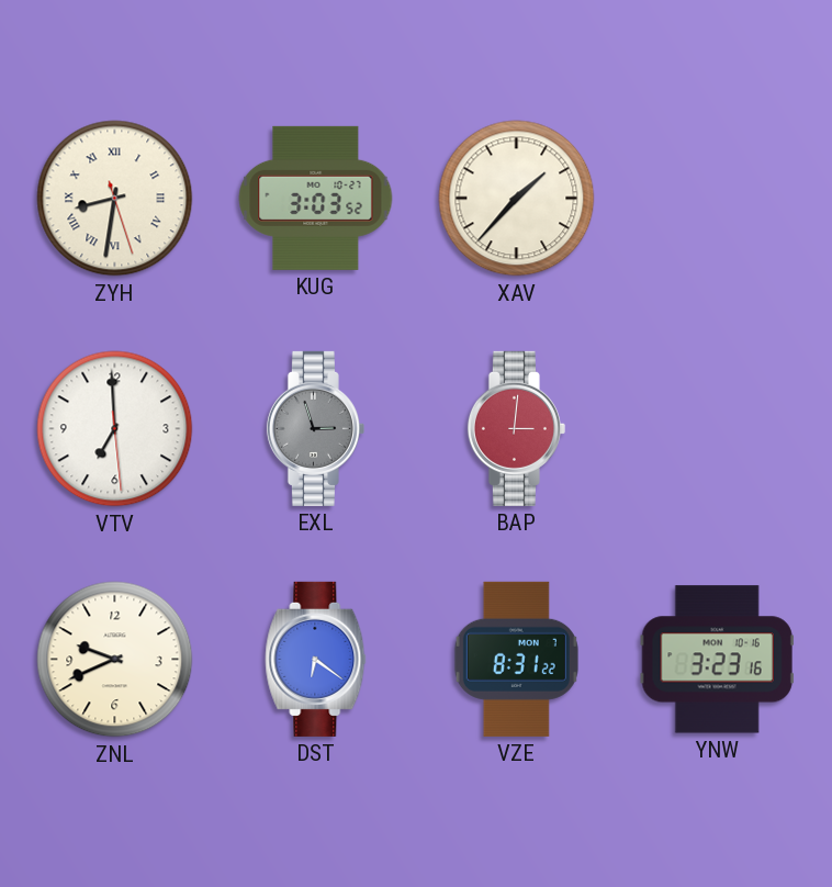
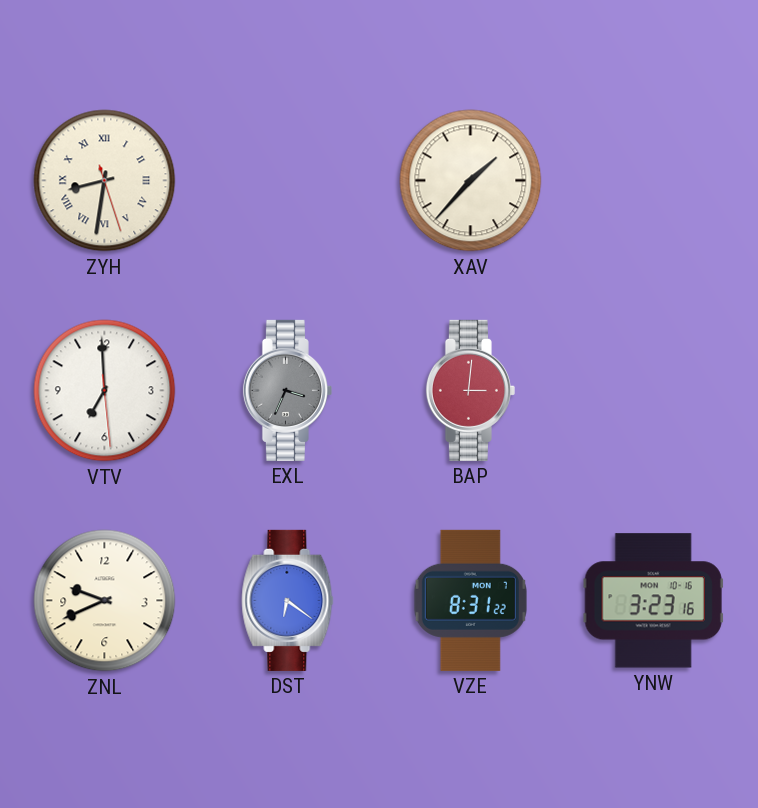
KUG: 3:03 -> none (316, 198)
EXL: 2:57 -> 3:34 (287, 390)
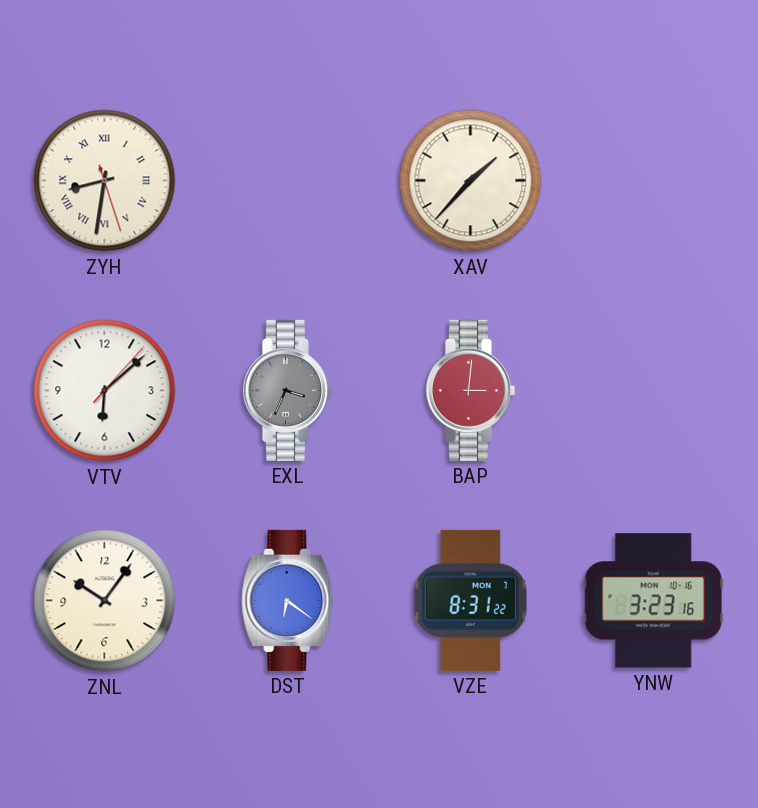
VTV: 6:59 -> 6:08 (105, 391)
ZNL: 9:41 -> 10:06 (105, 601)
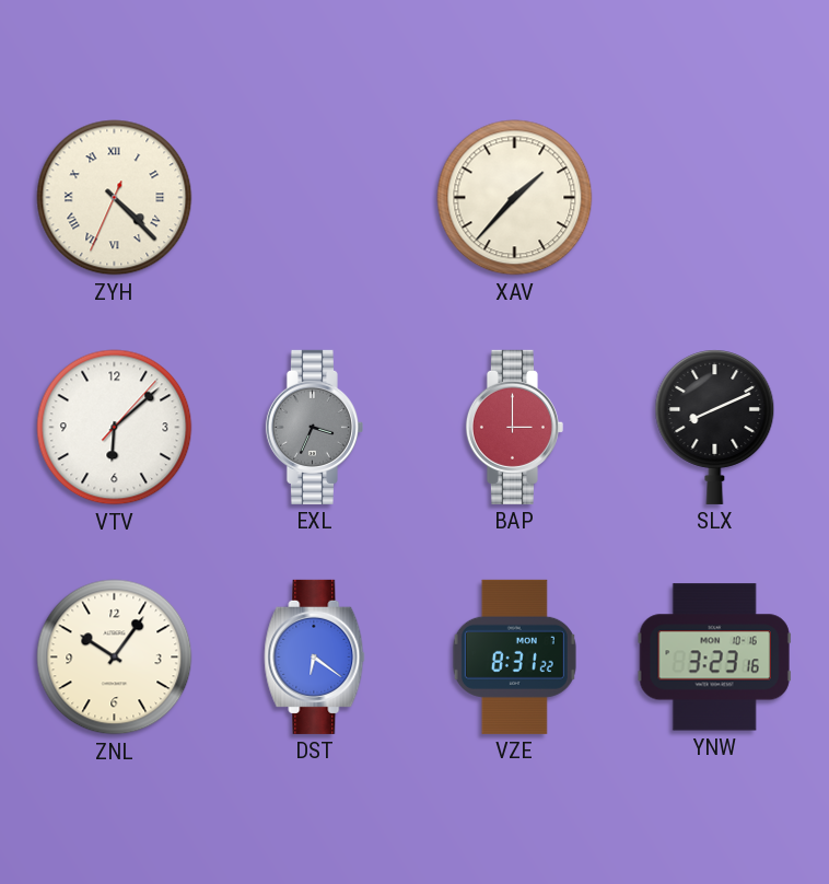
ZYH: 8:31 -> 4:22 (115, 198)
BAP: 3:01 -> 3:00 (514, 427)
SLX: none -> 8:11 (715, 427)
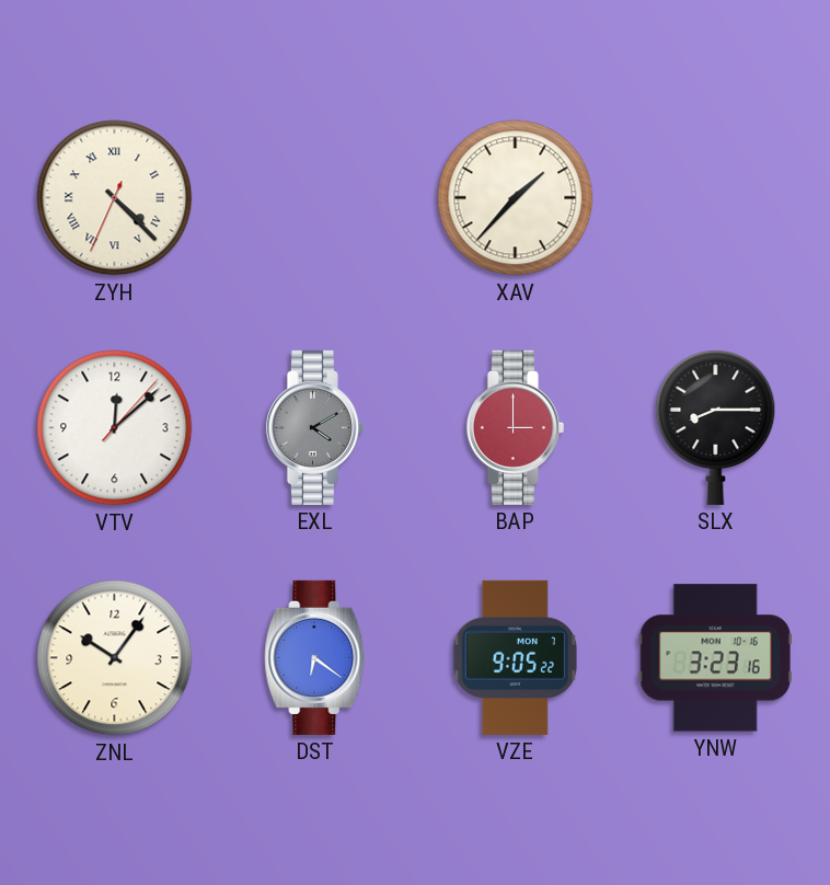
VTV: 6:08 -> 12:08 (115, 428)
EXL: 3:34 -> 4:10 (314, 427)
SLX: 8:11 -> 8:15 (716, 427)
VZE: 8:31 -> 9:05 (515, 657)
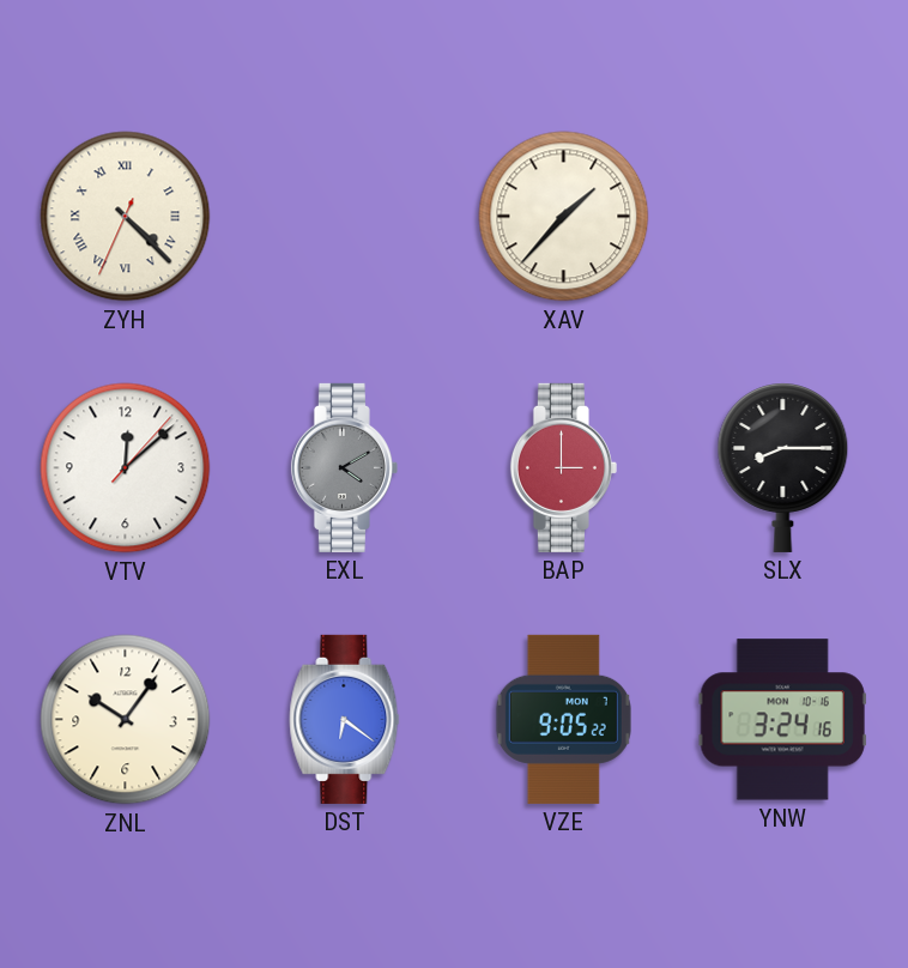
YNW: 3:23 -> 3:24 (782, 720)
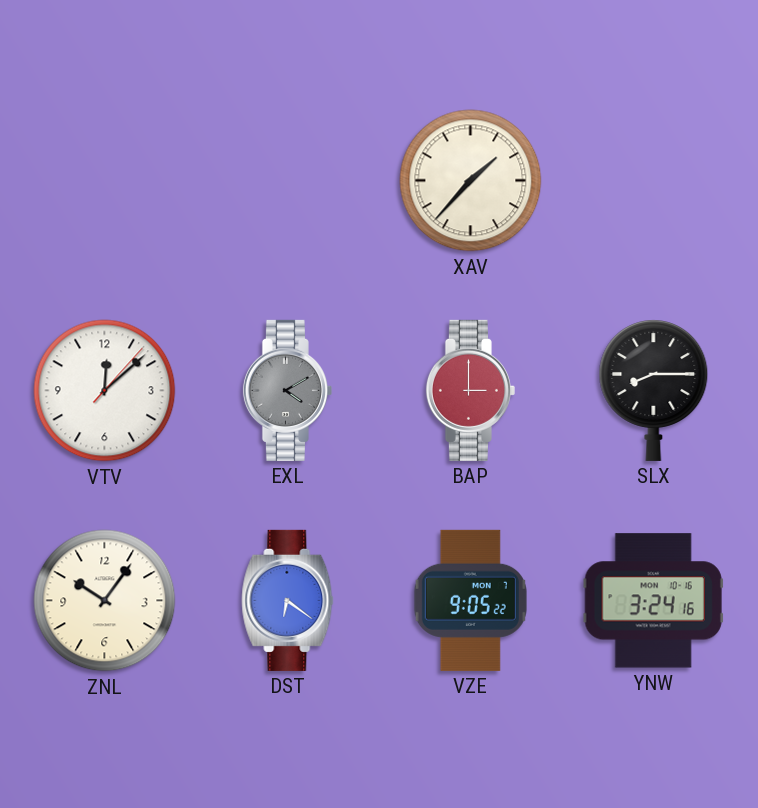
ZYH: 4:22 -> none (126, 217)
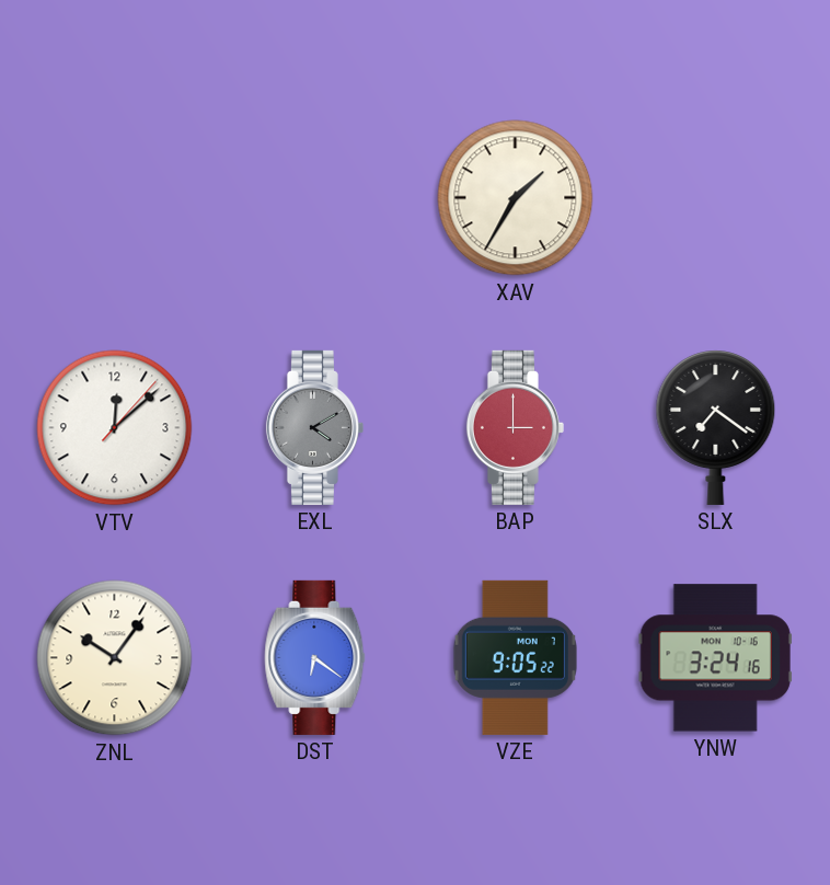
XAV: 1:37 -> 1:35 (516, 198)
SLX: 8:15 -> 7:21 (716, 427)
